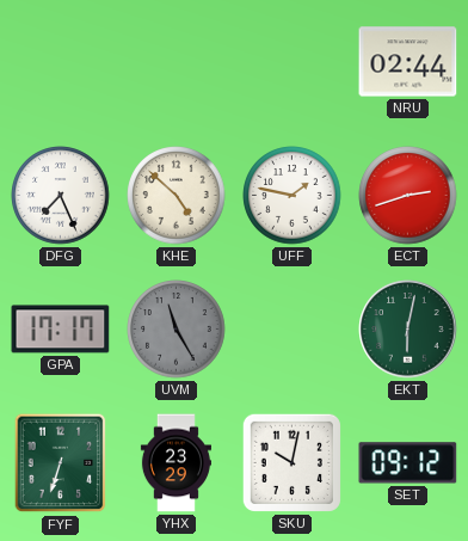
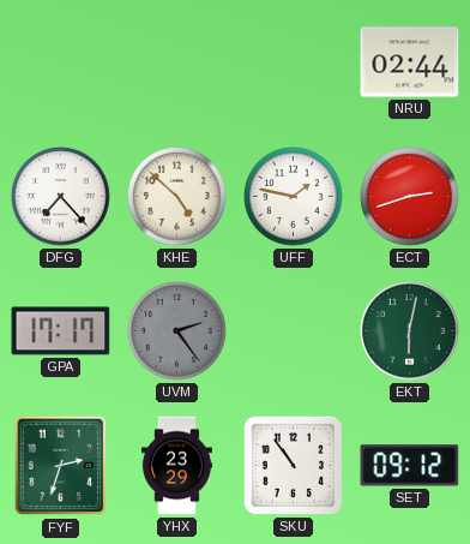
DFG: 7:26 -> 7:23 (61, 197)
UVM: 11:25 -> 2:24 (177, 331)
FYF: 6:33 -> 2:33 (61, 466)
SKU: 10:02 -> 10:54 (293, 465)
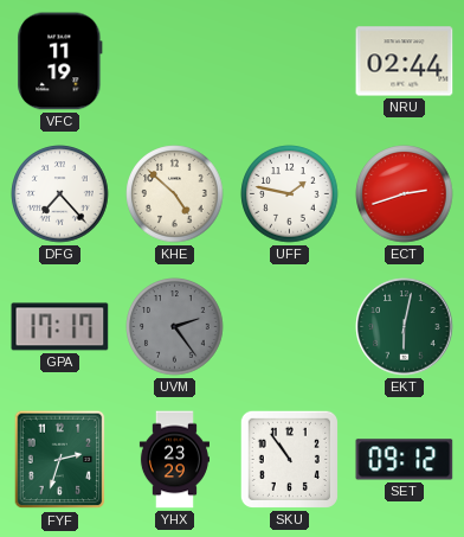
VFC: none -> 11:19 (60, 62)
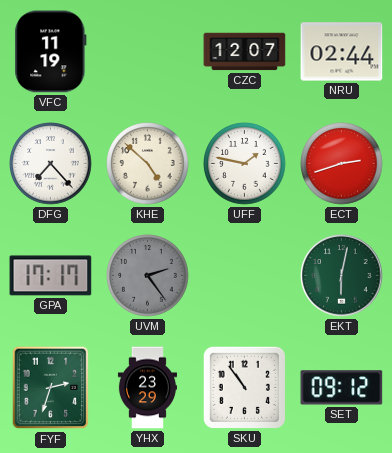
CZC: none -> 12:07 (245, 52)
